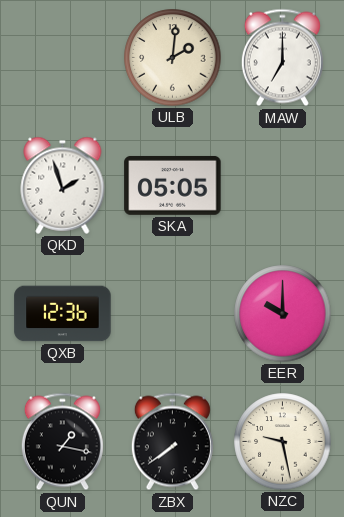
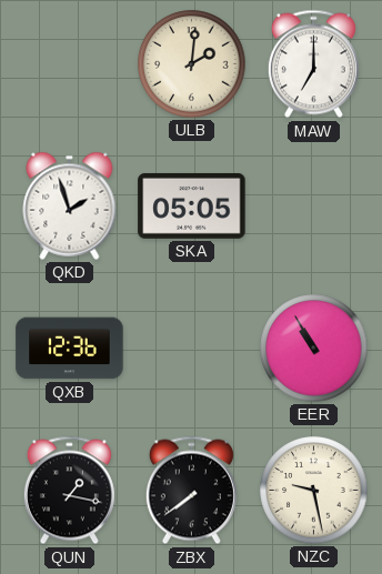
EER: 10:00 -> 10:55 (314, 349)
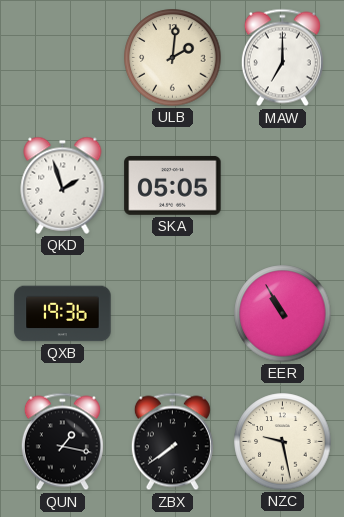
QXB: 12:36 -> 19:36 (63, 314)
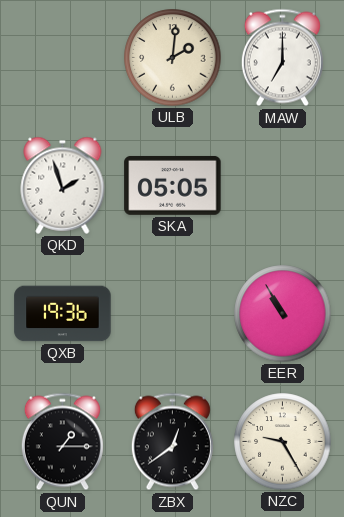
QUN: 1:17 -> 1:15 (62, 442)
ZBX: 7:39 -> 12:39 (172, 442)
NZC: 9:28 -> 9:25 (283, 442)
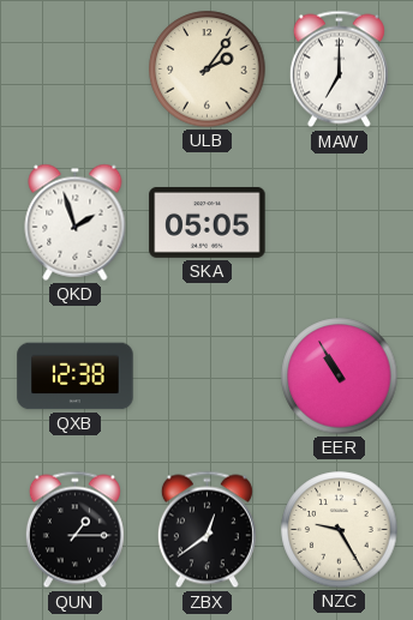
ULB: 2:01 -> 2:06 (208, 70)
QXB: 19:36 -> 12:38 (76, 377)
